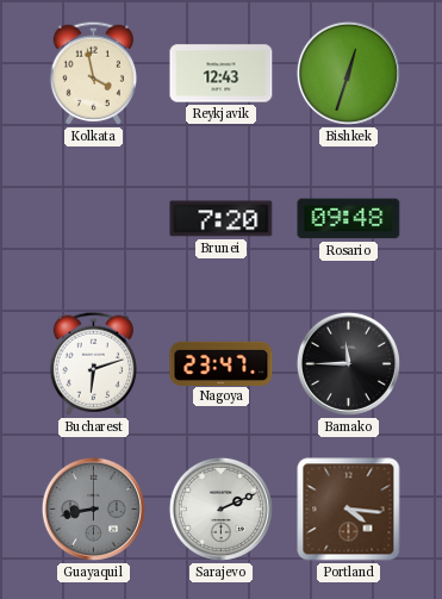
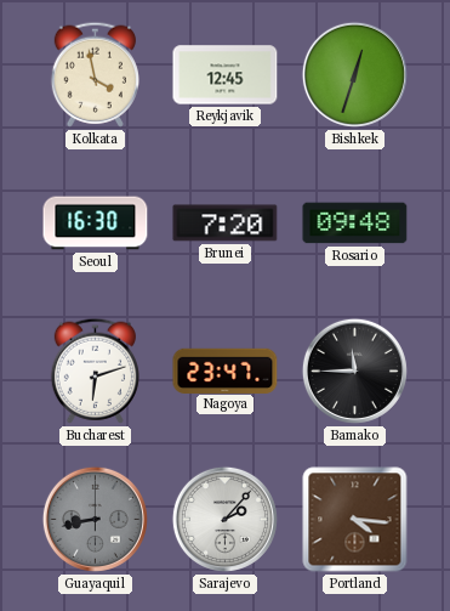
Reykjavik: 12:43 -> 12:45 (226, 75)
Seoul: none -> 16:30 (96, 224)
Sarajevo: 2:11 -> 2:07 (224, 519)
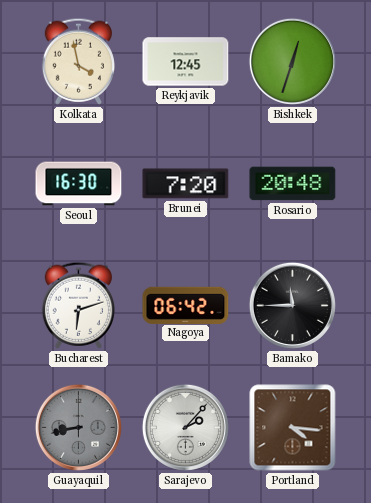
Rosario: 09:48 -> 20:48 (293, 184)
Nagoya: 23:47 -> 06:42 (186, 305)
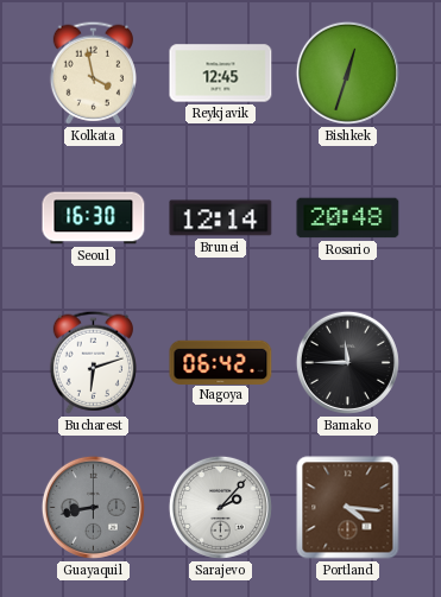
Brunei: 7:20 -> 12:14 (221, 218)
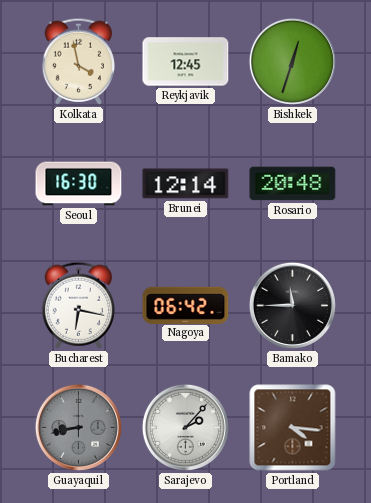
Bucharest: 6:12 -> 6:17 (78, 305)
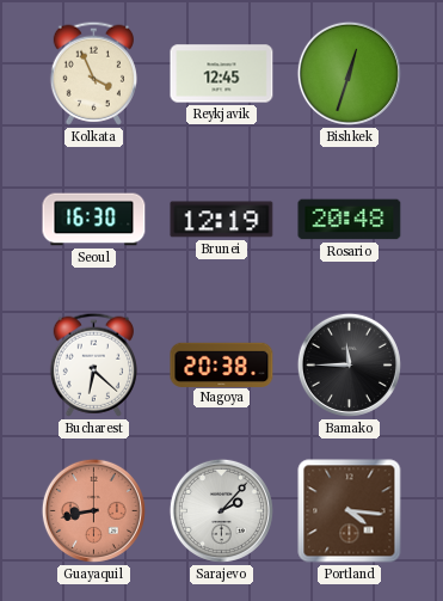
Kolkata: 3:58 -> 3:56 (93, 73)
Brunei: 12:14 -> 12:19 (222, 220)
Bucharest: 6:17 -> 6:22 (93, 364)
Nagoya: 06:42 -> 20:38 (222, 364)
Guayaquil dial: grey -> salmon (93, 510)
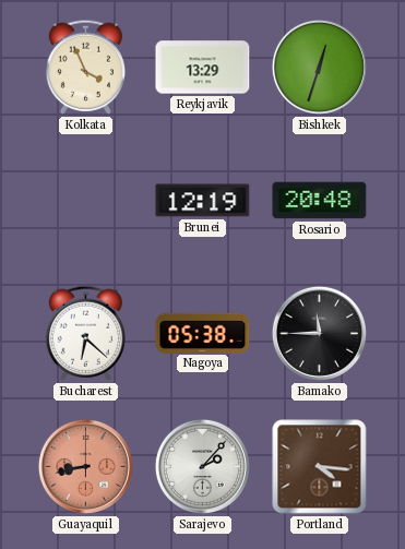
Reykjavik: 12:45 -> 13:29 (203, 68)
Seoul: 16:30 -> none (94, 220)
Nagoya: 20:38 -> 05:38 (203, 333)
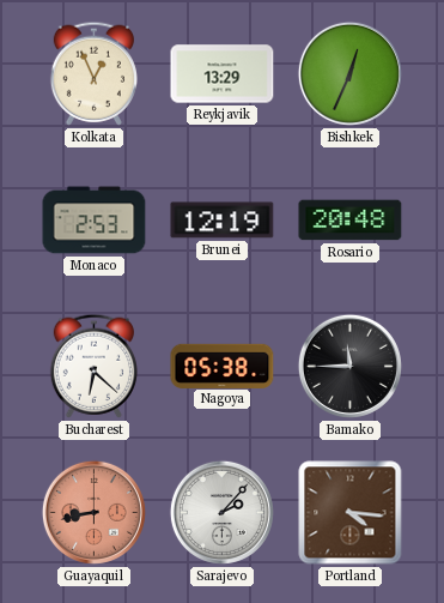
Kolkata: 3:56 -> 12:56 (93, 73)
Bishkek: 12:33 -> 12:34 (349, 73)
Monaco: none -> 2:53 (95, 221)
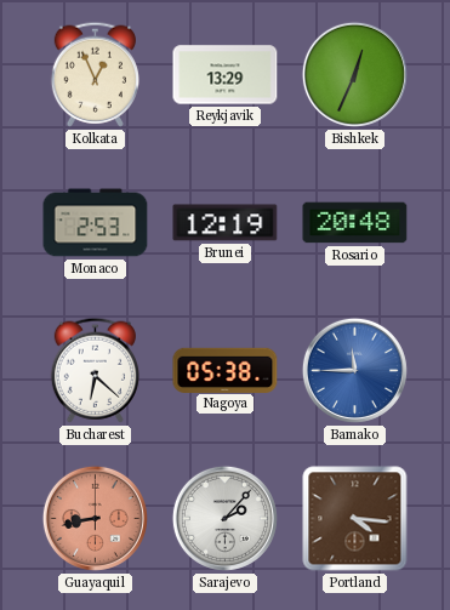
Bamako dial: black -> blue (354, 370)
